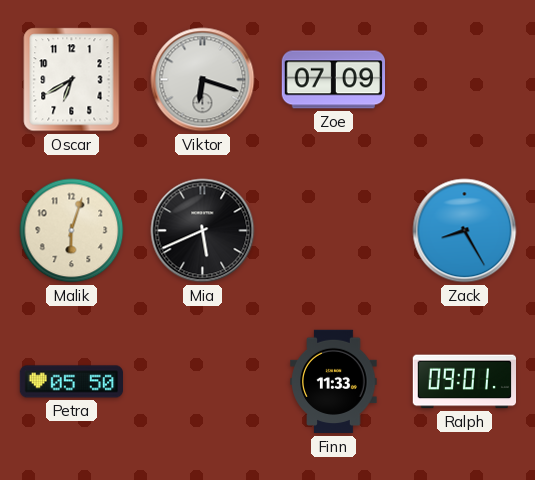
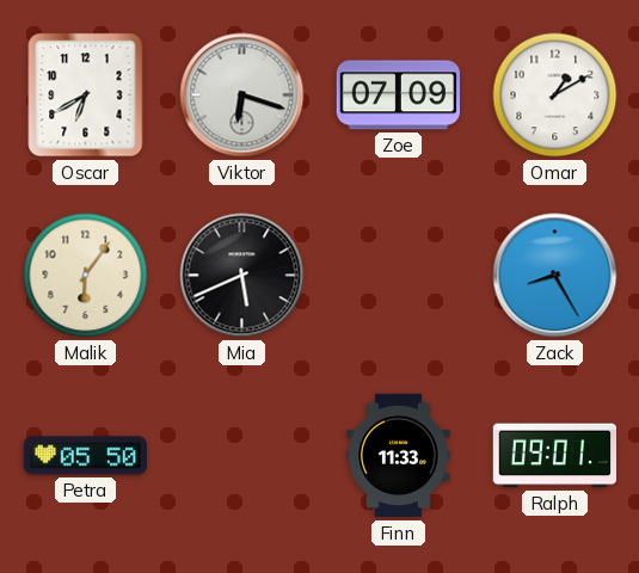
Omar: none -> 1:10 (555, 95)
Malik: 6:03 -> 6:06 (86, 276)
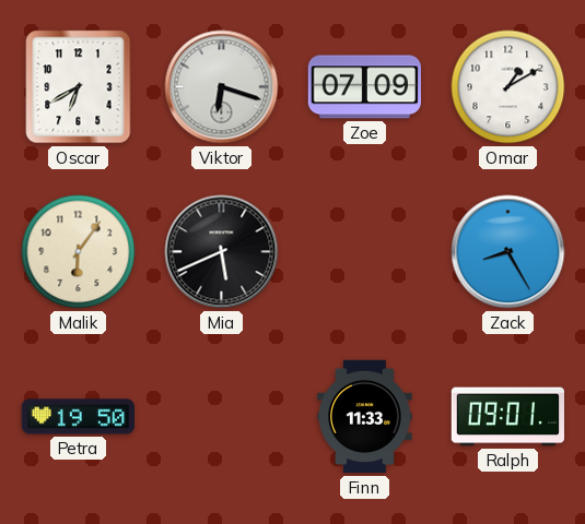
Petra: 05:50 -> 19:50 (79, 417)
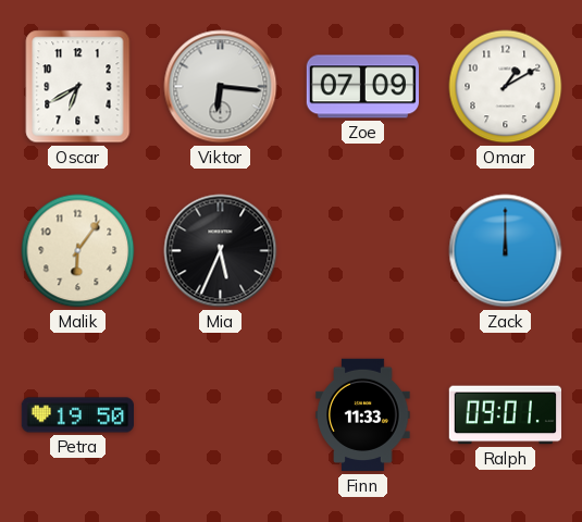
Viktor: 6:18 -> 6:16 (221, 87)
Mia: 5:41 -> 5:34 (221, 251)
Zack: 8:25 -> 12:00 (506, 251)
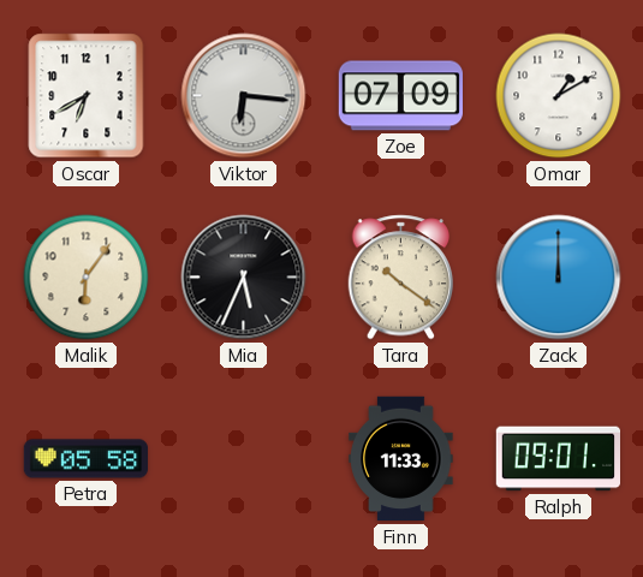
Tara: none -> 10:21 (401, 278)
Petra: 19:50 -> 05:58 (87, 459)
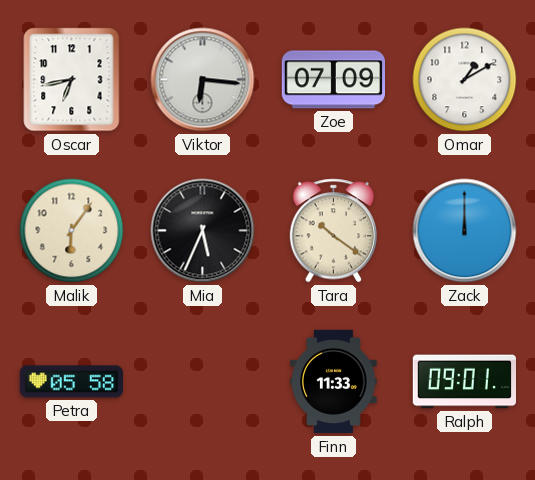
Oscar: 6:40 -> 6:43 (72, 80)
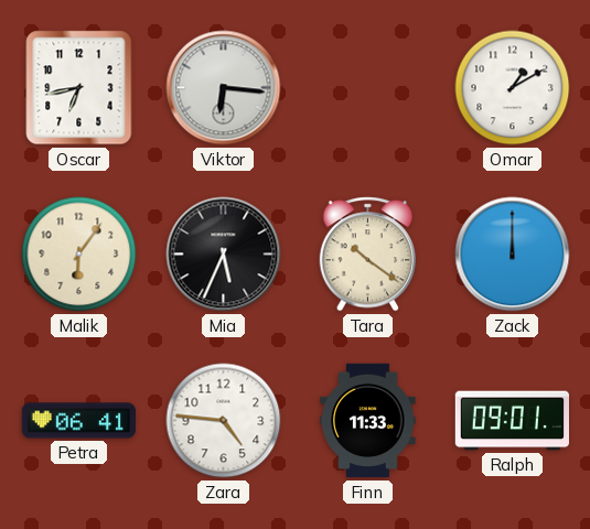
Zoe: 07:09 -> none (333, 80)
Petra: 05:58 -> 06:41 (79, 421)
Zara: none -> 4:46 (224, 421)
